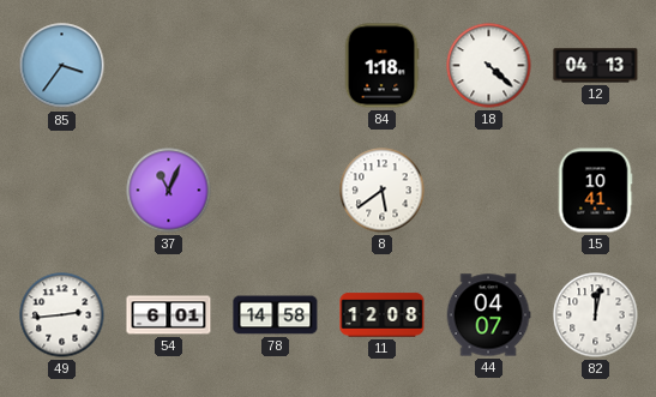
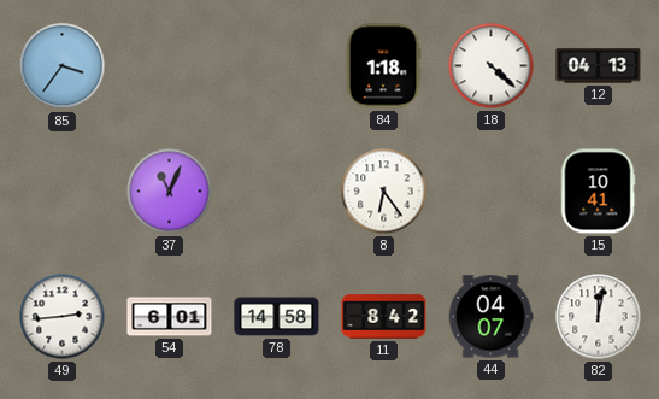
8: 5:39 -> 6:24 (384, 192)
11: 12:08 -> 8:42 (384, 317)
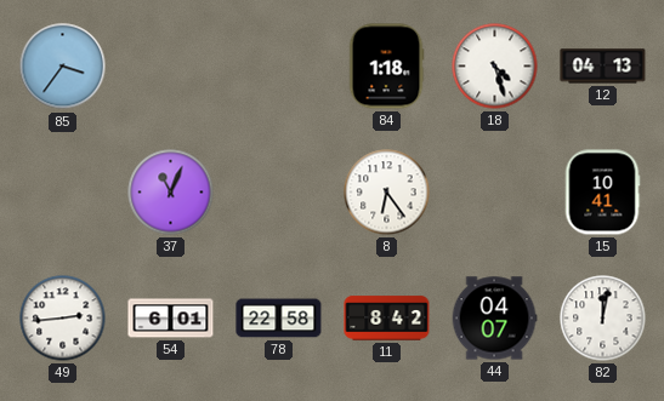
18: 4:22 -> 4:27 (495, 67)
78: 14:58 -> 22:58 (279, 319)
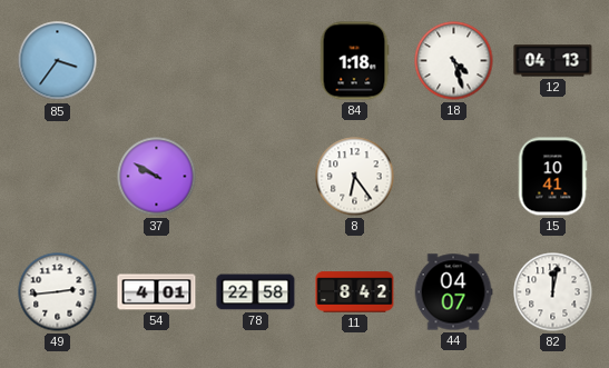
37: 11:04 -> 9:50 (157, 177)
54: 6:01 -> 4:01 (157, 292)
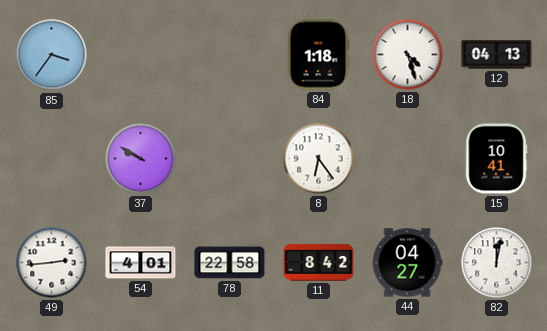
44: 04:07 -> 04:27 (407, 263)
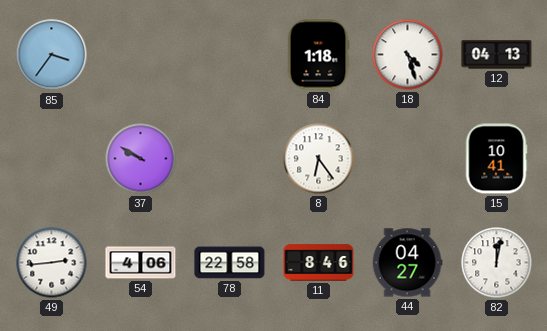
54: 4:01 -> 4:06 (141, 263)
11: 8:42 -> 8:46 (319, 263)
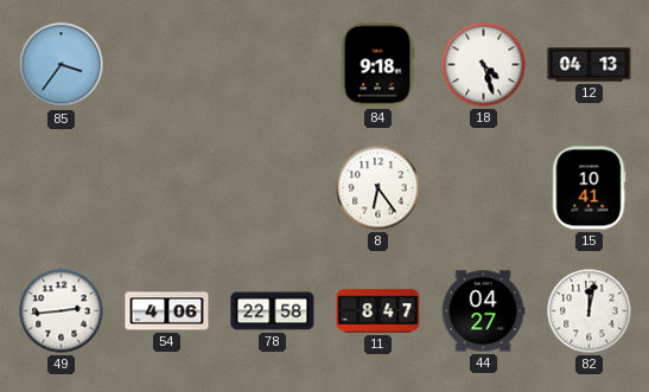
84: 1:18 -> 9:18 (377, 65)
37: 9:50 -> none (141, 159)
11: 8:46 -> 8:47 (378, 311)
